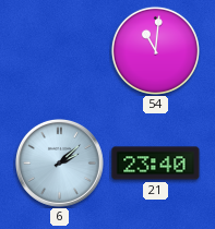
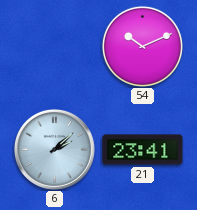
54: 11:01 -> 10:11 (142, 46)
21: 23:40 -> 23:41 (143, 150)
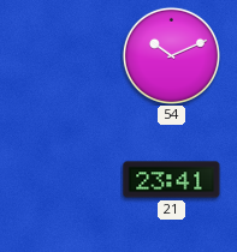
6: 2:08 -> none (54, 149)
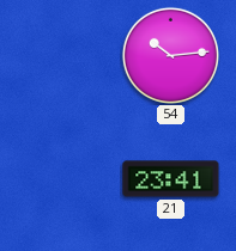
54: 10:11 -> 10:14 (170, 55)
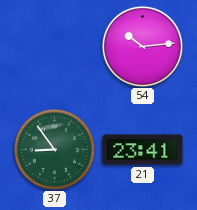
37: none -> 8:54 (54, 149)
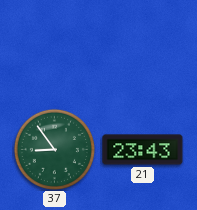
54: 10:14 -> none (142, 46)
21: 23:41 -> 23:43 (143, 150)
